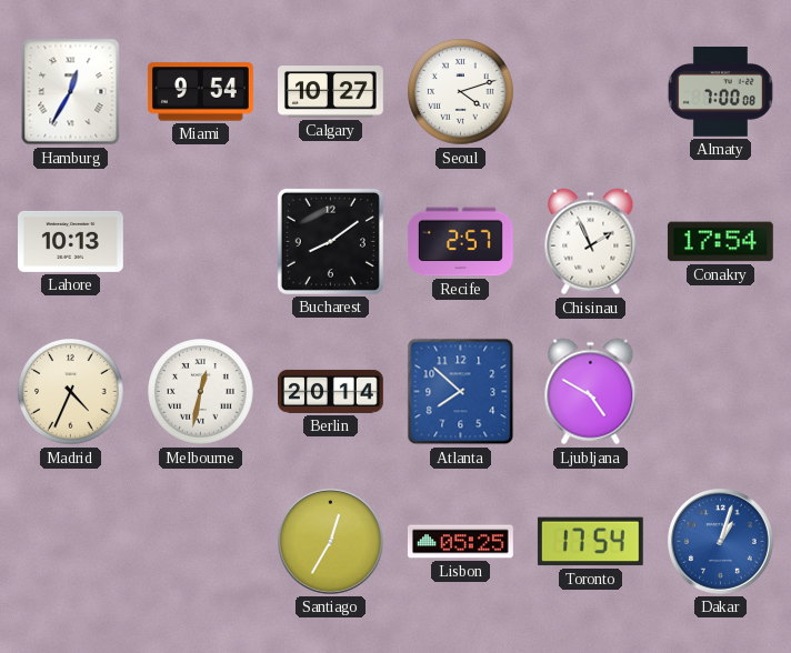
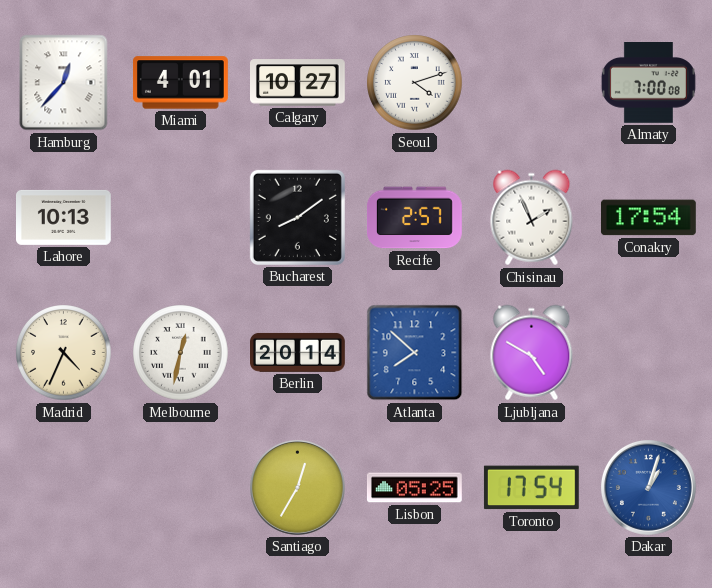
Hamburg: 12:35 -> 12:37 (64, 83)
Miami: 9:54 -> 4:01 (181, 83)
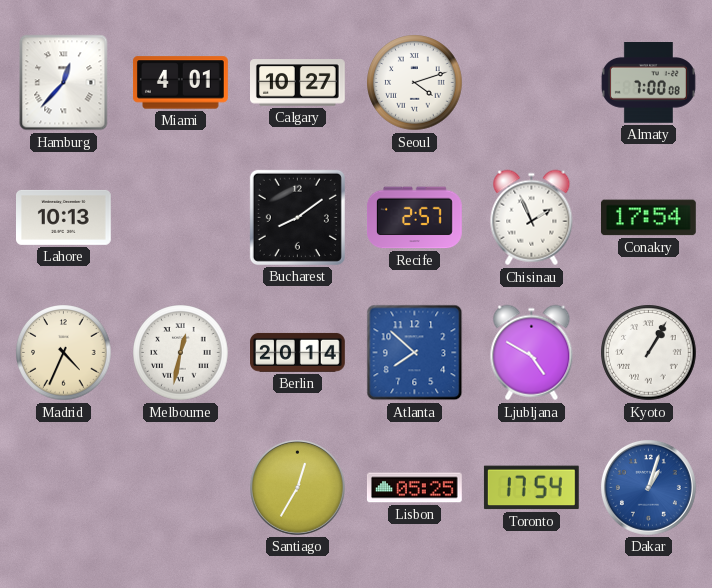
Kyoto: none -> 1:05 (649, 353)
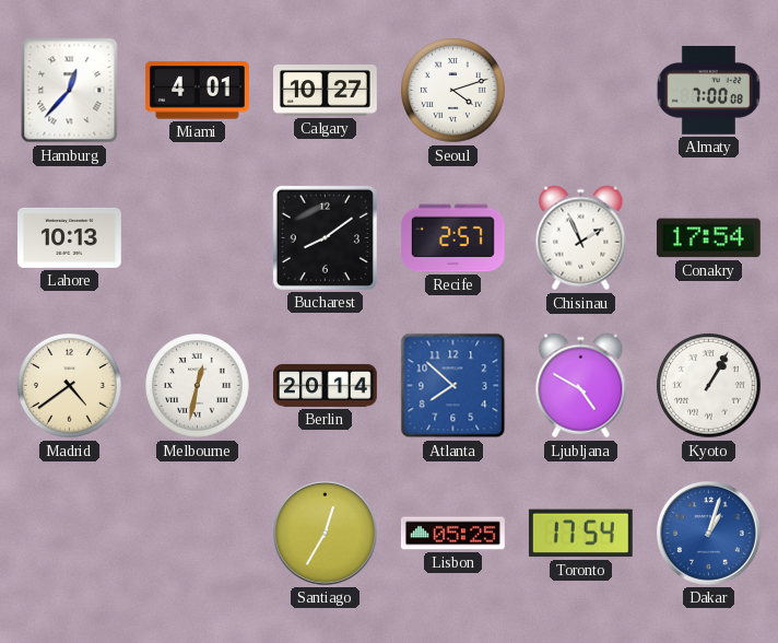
Madrid: 4:34 -> 4:39 (70, 386)
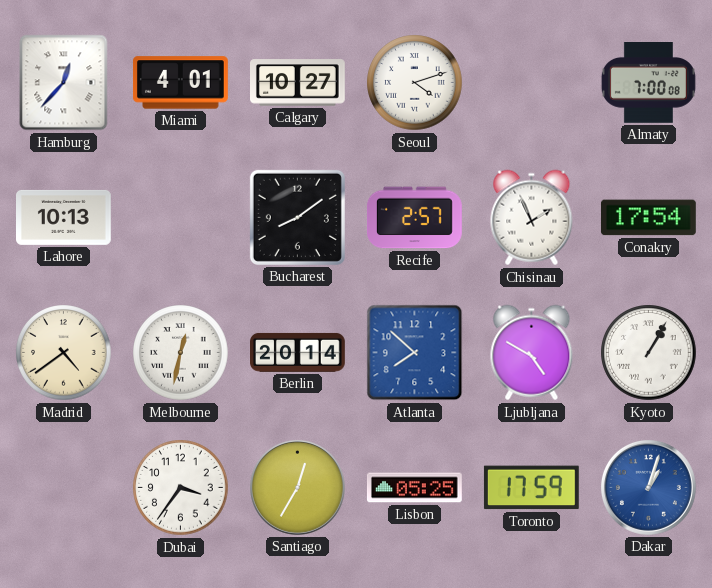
Dubai: none -> 3:36 (181, 488)
Toronto: 17:54 -> 17:59 (531, 488)
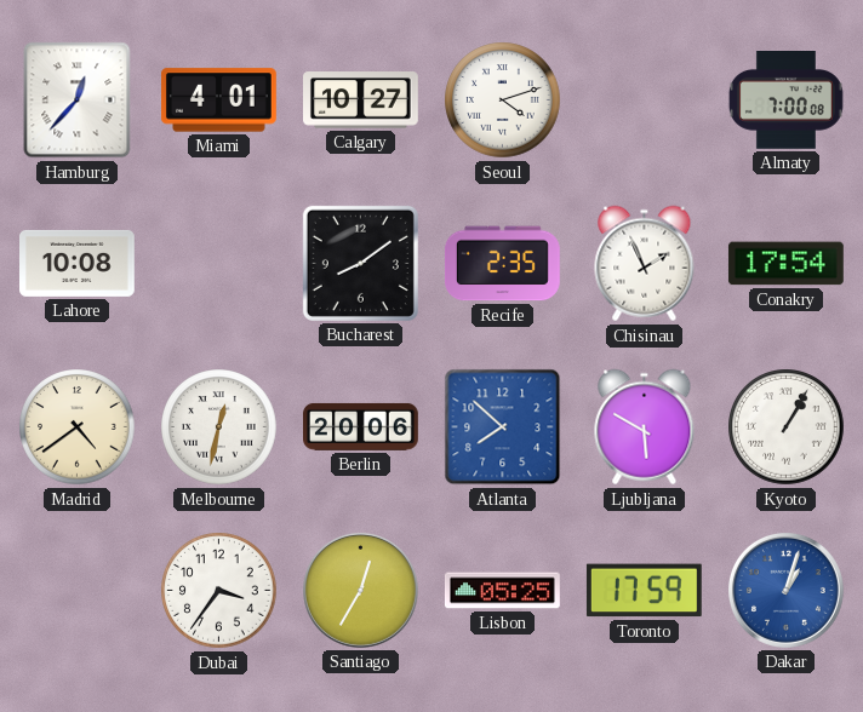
Lahore: 10:13 -> 10:08 (78, 263)
Recife: 2:57 -> 2:35 (502, 264)
Berlin: 20:14 -> 20:06 (361, 426)
Ljubljana: 4:50 -> 5:50 (645, 427)
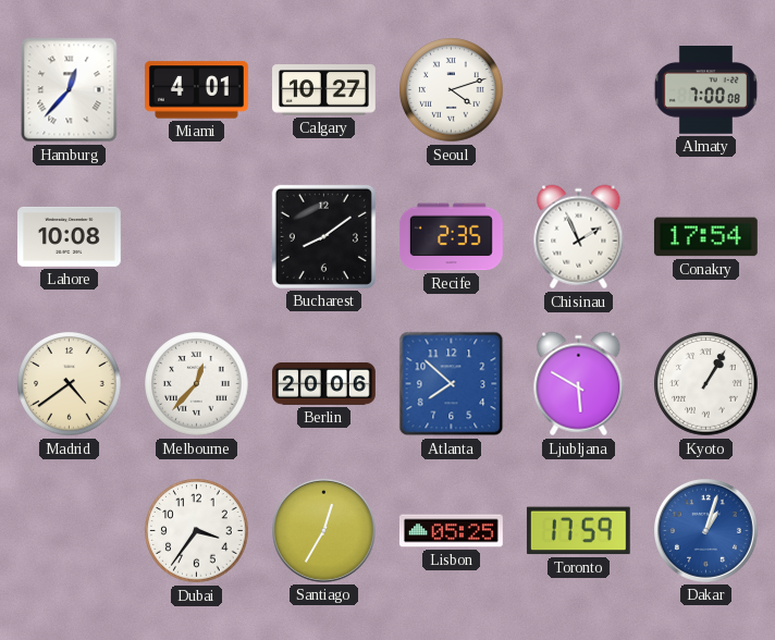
Melbourne: 12:32 -> 12:37 (197, 384)
